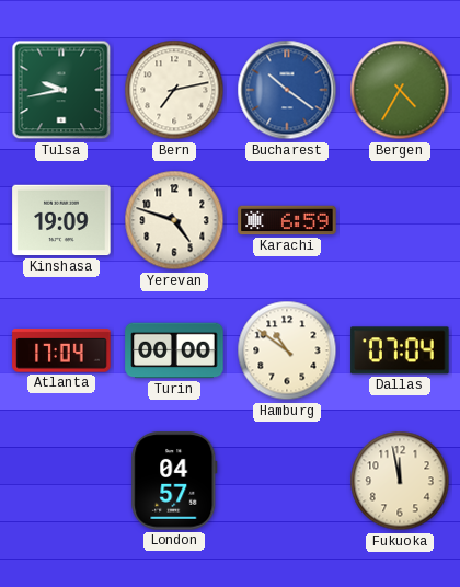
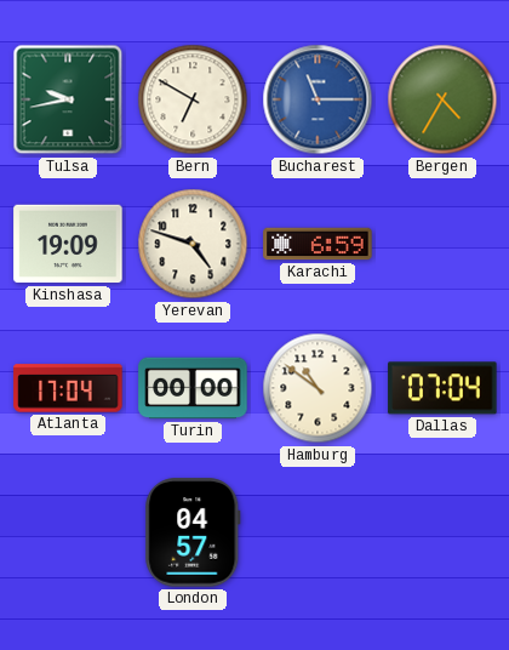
Bern: 7:13 -> 6:50 (193, 99)
Bucharest: 10:21 -> 11:15 (318, 99)
Fukuoka: 11:58 -> none (400, 481)
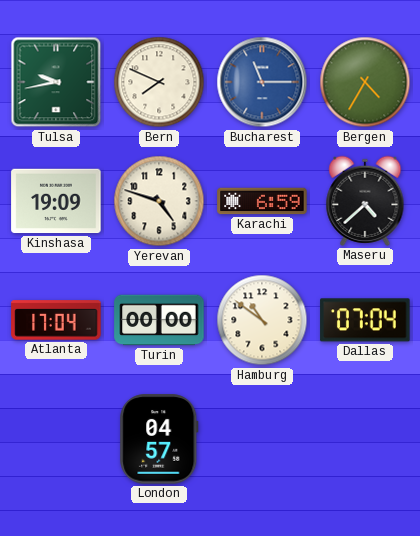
Bern: 6:50 -> 7:49 (159, 82)
Maseru: none -> 4:38 (365, 201)
